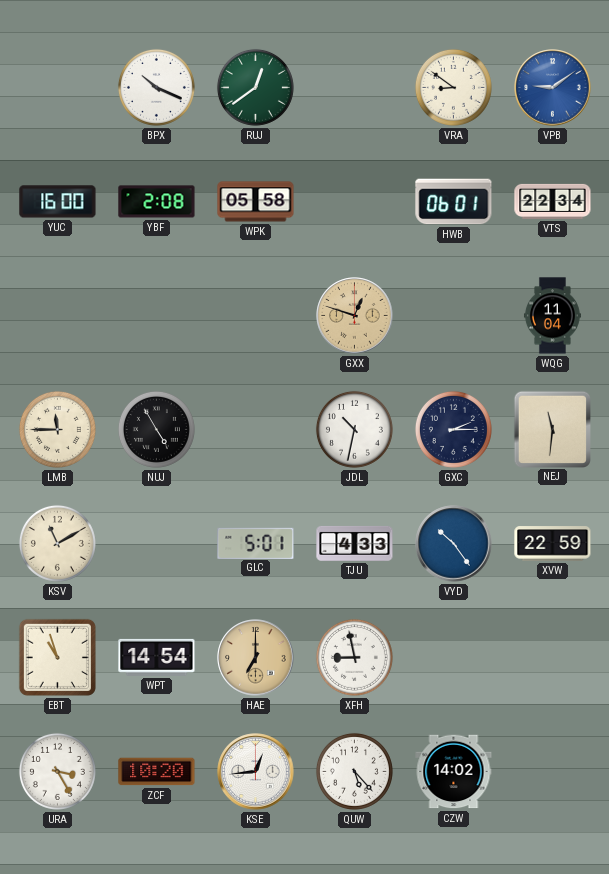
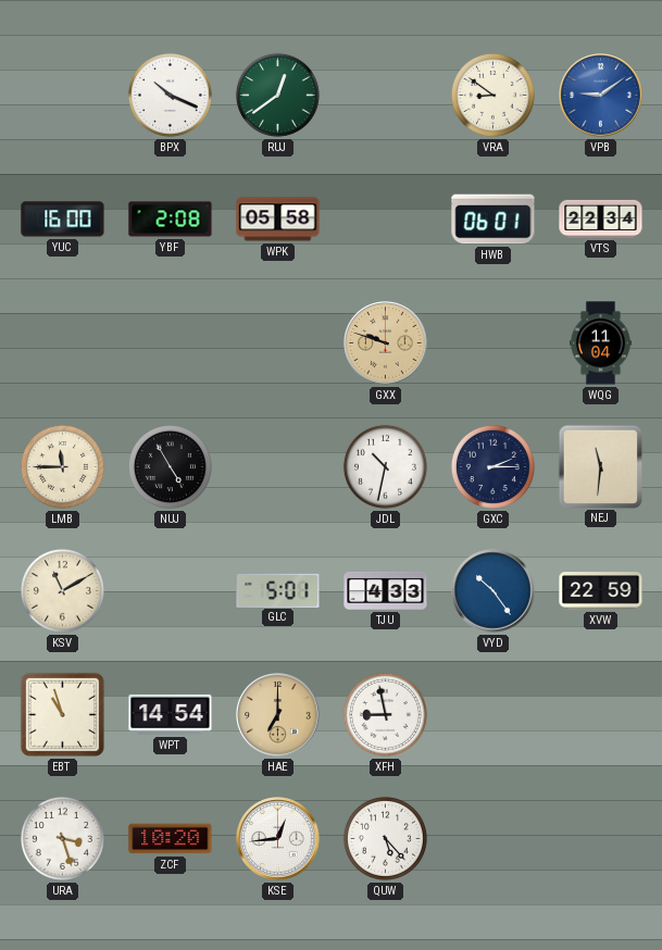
GXX: 12:48 -> 9:48 (386, 343)
URA: 3:25 -> 3:27 (62, 838)
CZW: 14:02 -> none (454, 772)
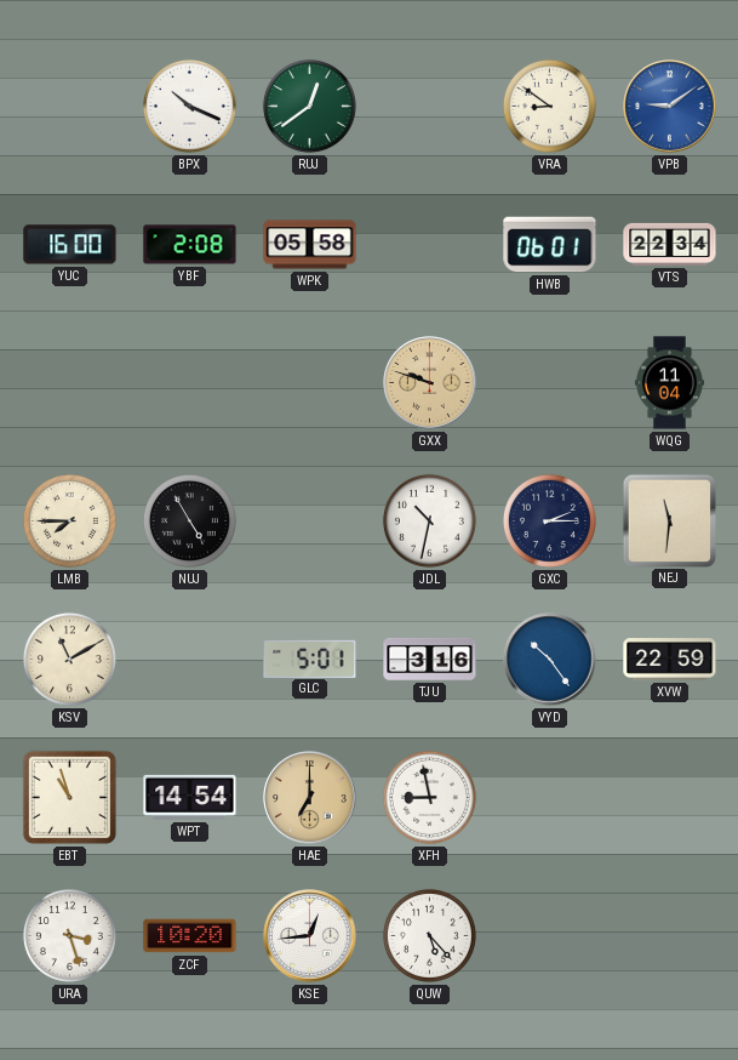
LMB: 11:45 -> 7:45 (69, 520)
TJU: 4:33 -> 3:16 (430, 659)
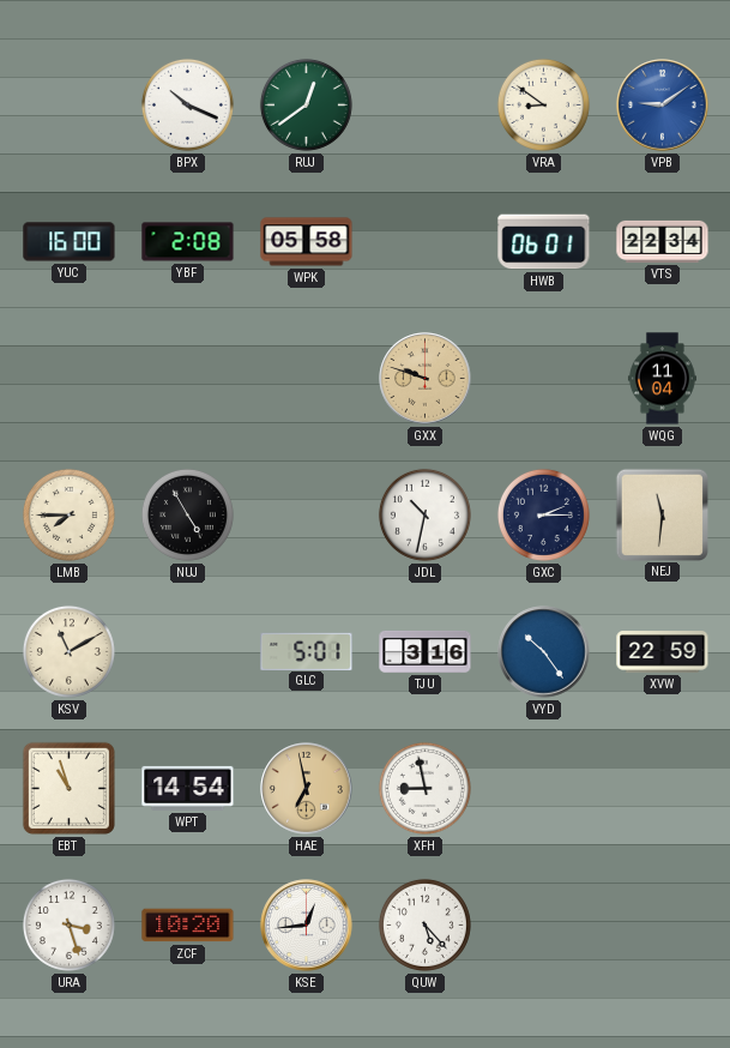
HAE: 7:00 -> 6:58 (307, 789)
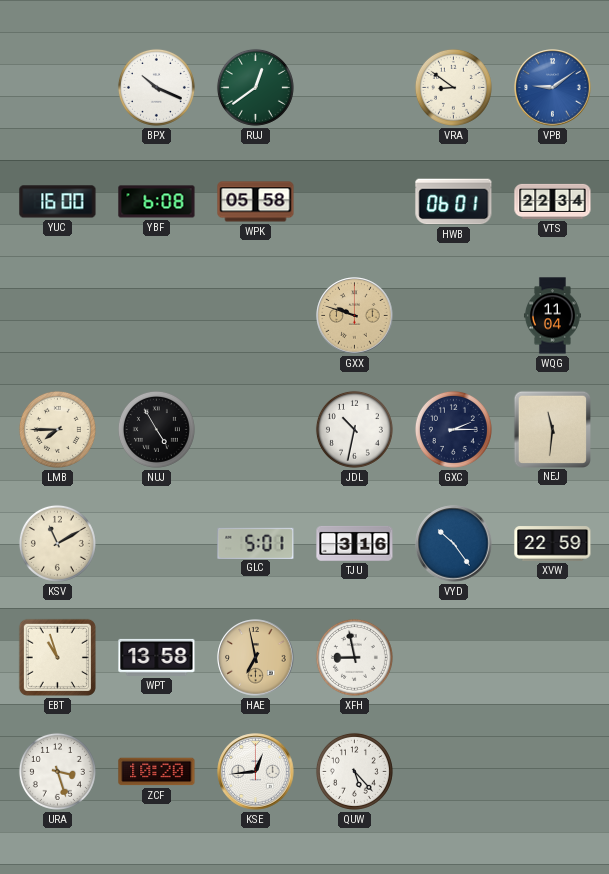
YBF: 2:08 -> 6:08 (157, 202)
WPT: 14:54 -> 13:58 (157, 657)
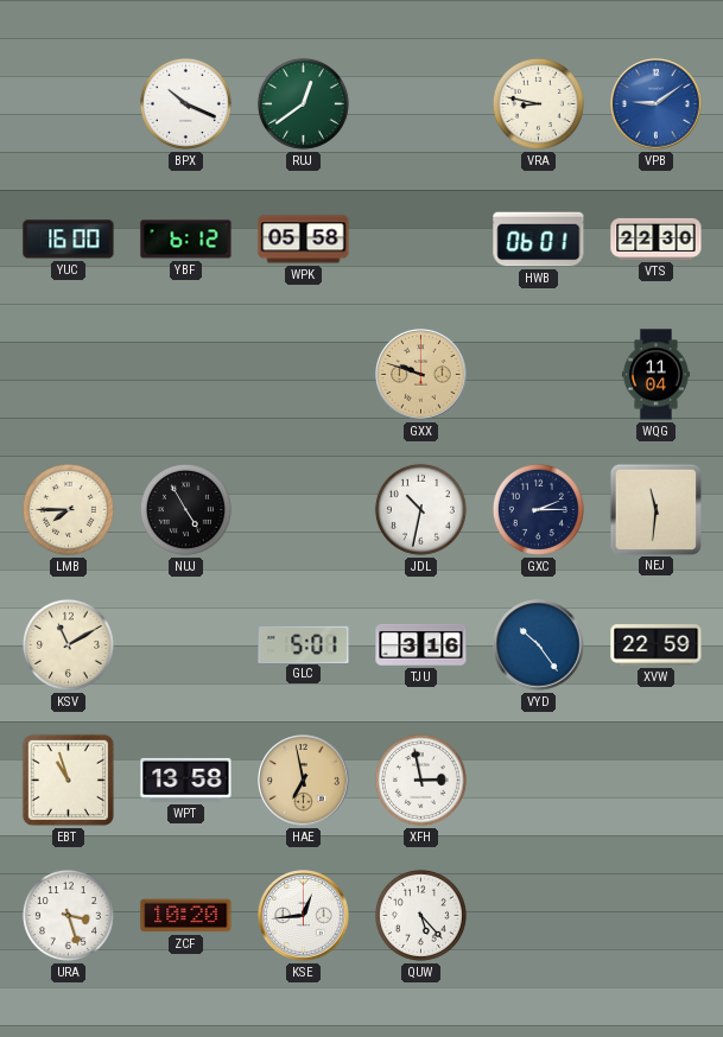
VRA: 8:51 -> 8:47 (538, 103)
YBF: 6:08 -> 6:12 (186, 240)
VTS: 22:34 -> 22:30 (657, 238)
XFH: 8:58 -> 2:58 (420, 780)
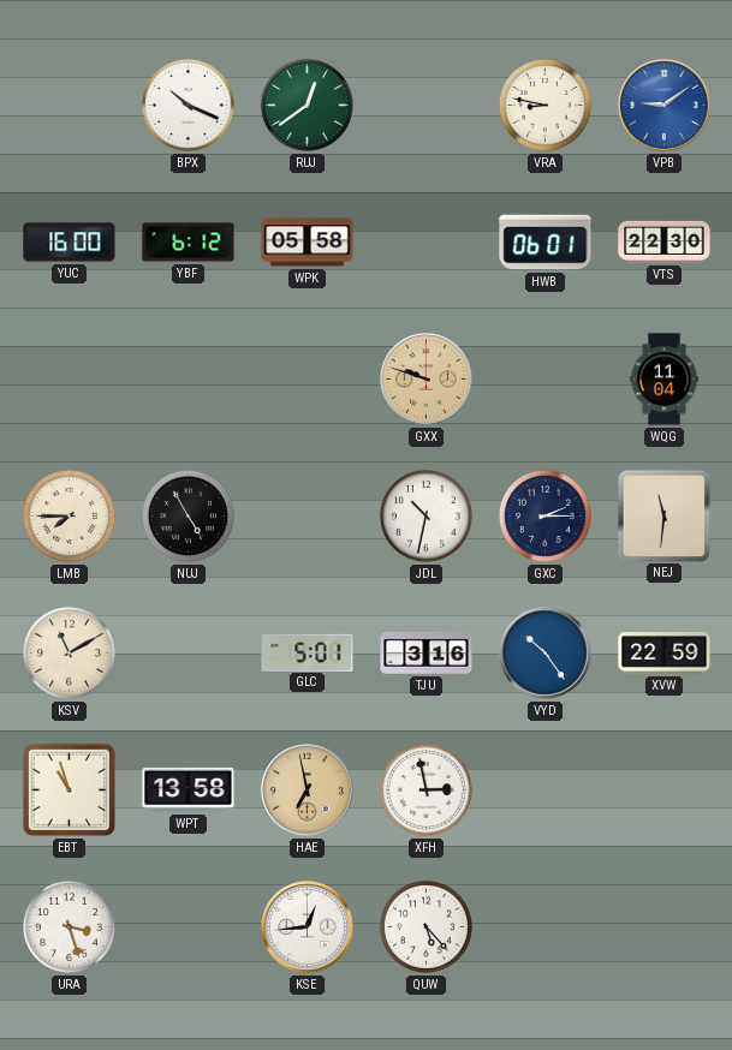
ZCF: 10:20 -> none (186, 916)
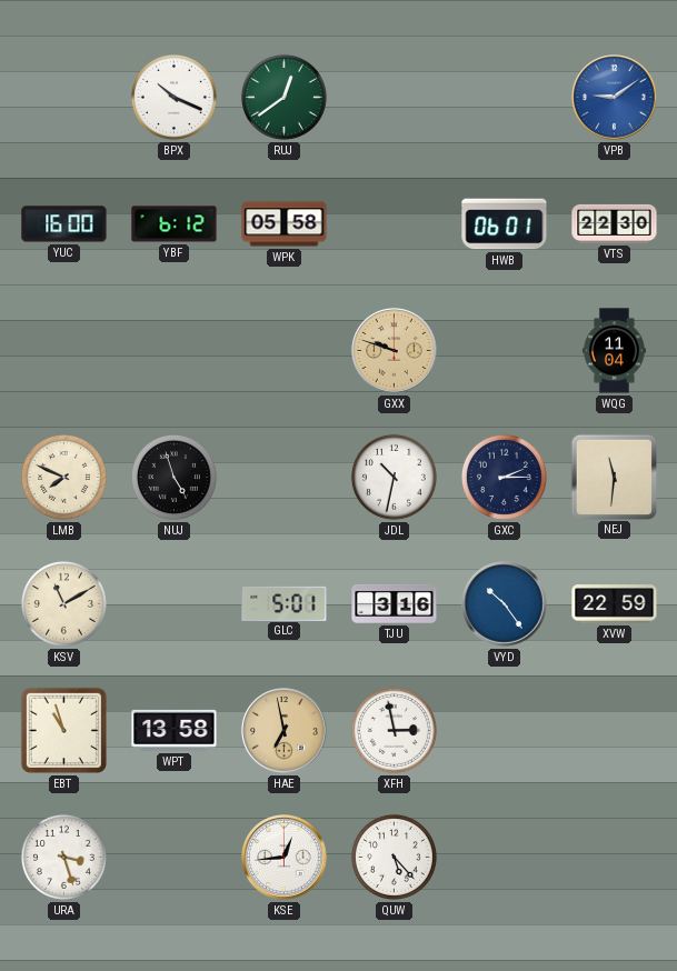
VRA: 8:47 -> none (544, 105)
LMB: 7:45 -> 7:49 (63, 477)
NUJ: 4:55 -> 4:57 (173, 477)
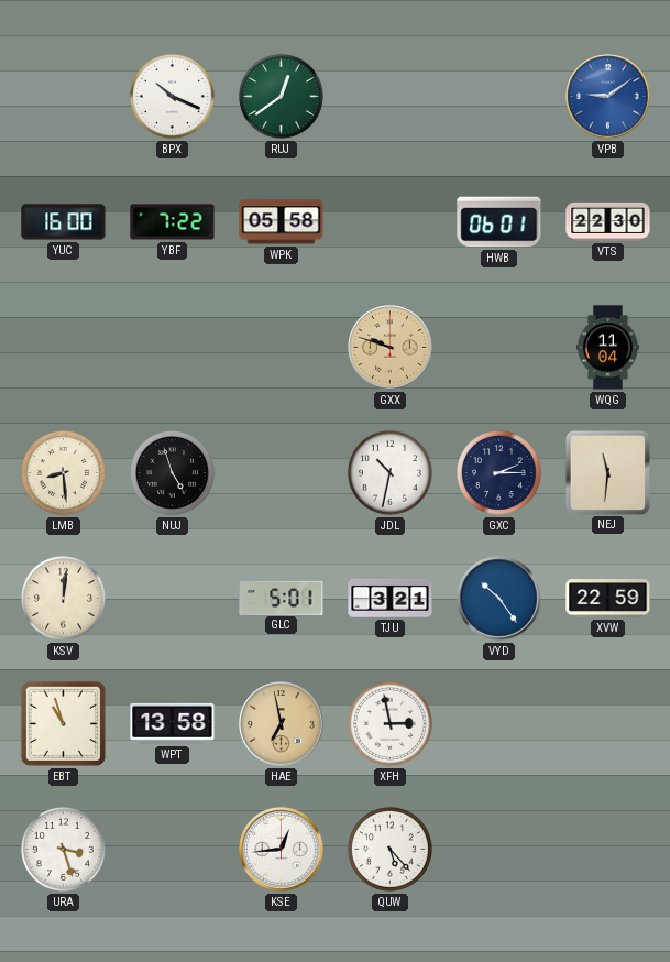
YBF: 6:12 -> 7:22 (173, 222)
LMB: 7:49 -> 8:29 (63, 472)
KSV: 11:10 -> 12:01 (63, 598)
TJU: 3:16 -> 3:21 (391, 598)
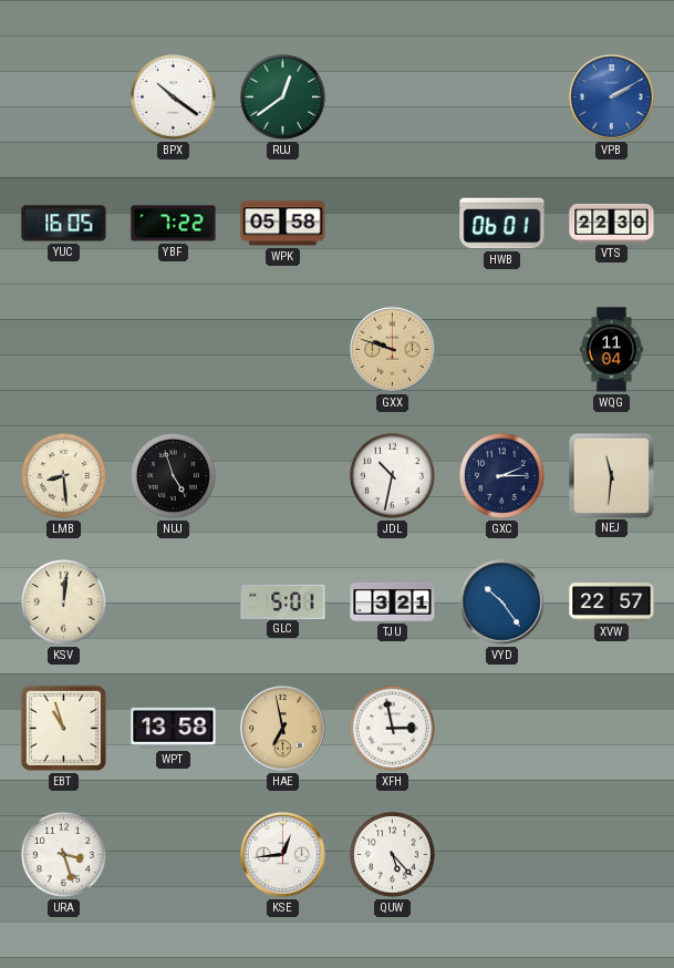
BPX: 10:19 -> 10:21 (173, 96)
VPB: 9:09 -> 2:10 (612, 97)
YUC: 16:00 -> 16:05 (64, 224)
XVW: 22:59 -> 22:57 (612, 603)
